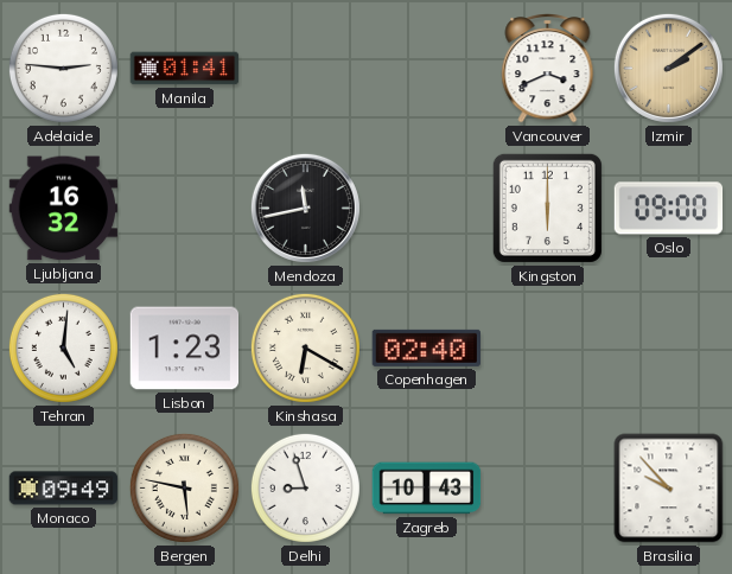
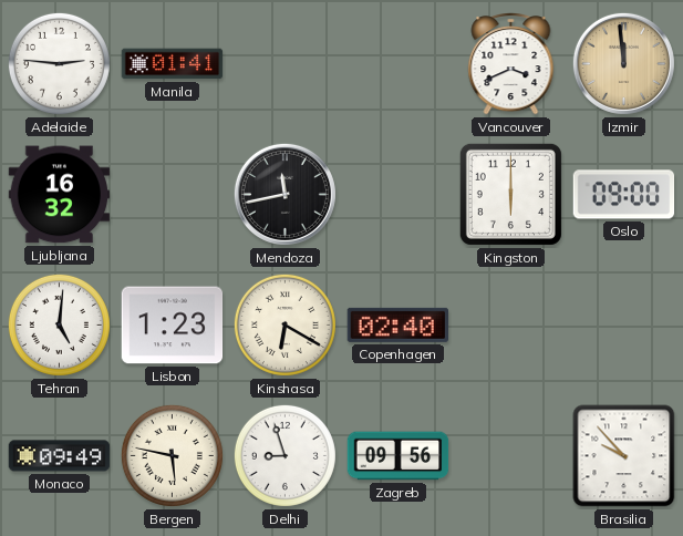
Izmir: 2:09 -> 11:59 (623, 63)
Zagreb: 10:43 -> 09:56 (399, 456)
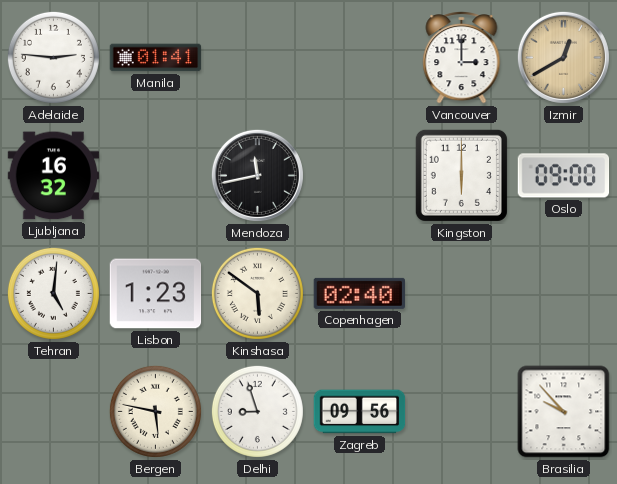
Vancouver: 3:41 -> 3:00 (462, 58)
Izmir: 11:59 -> 12:40 (563, 57)
Kinshasa: 6:20 -> 5:51 (257, 293)
Monaco: 09:49 -> none (60, 456)
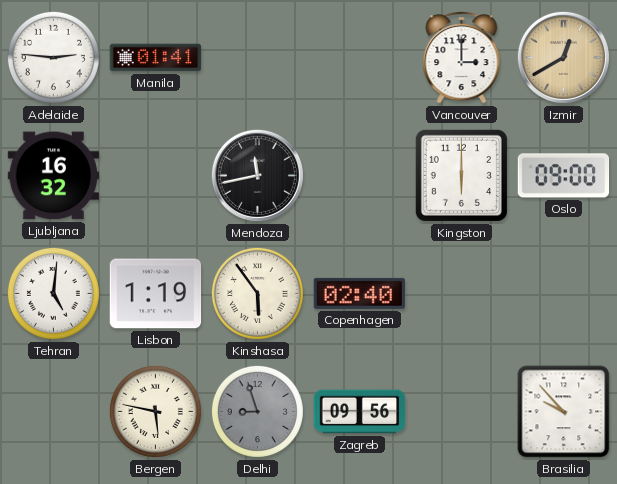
Lisbon: 1:23 -> 1:19 (156, 294)
Kinshasa: 5:51 -> 5:54 (257, 293)
Delhi dial: white -> grey (257, 411)
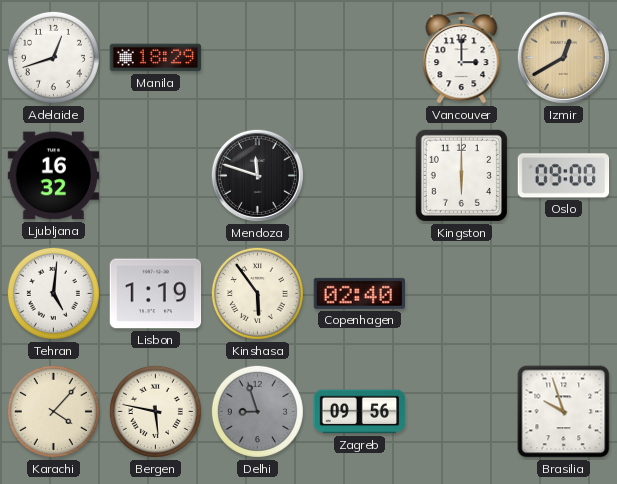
Adelaide: 2:46 -> 12:42 (53, 57)
Manila: 01:41 -> 18:29 (156, 58)
Mendoza: 11:43 -> 11:48 (257, 175)
Karachi: none -> 4:07 (53, 411)
Brasilia: 9:53 -> 9:57 (564, 412)
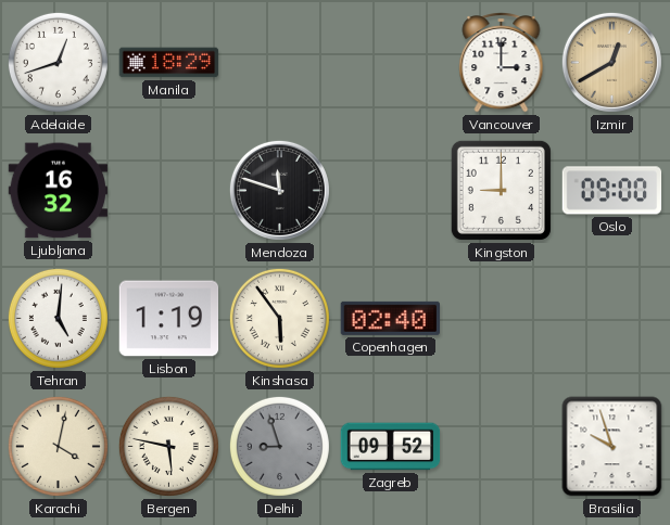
Kingston: 6:00 -> 9:00 (501, 190)
Karachi: 4:07 -> 4:02 (58, 446)
Zagreb: 09:56 -> 09:52 (391, 447)
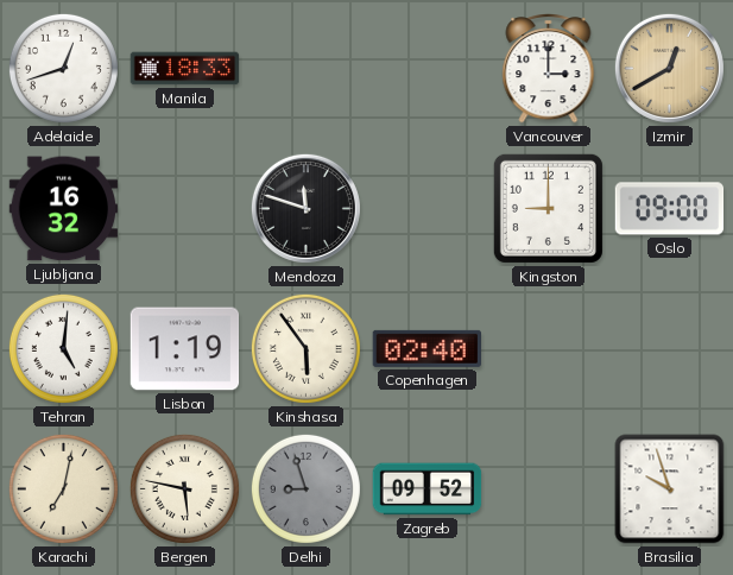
Manila: 18:29 -> 18:33 (185, 69)
Karachi: 4:02 -> 7:02 (63, 488)
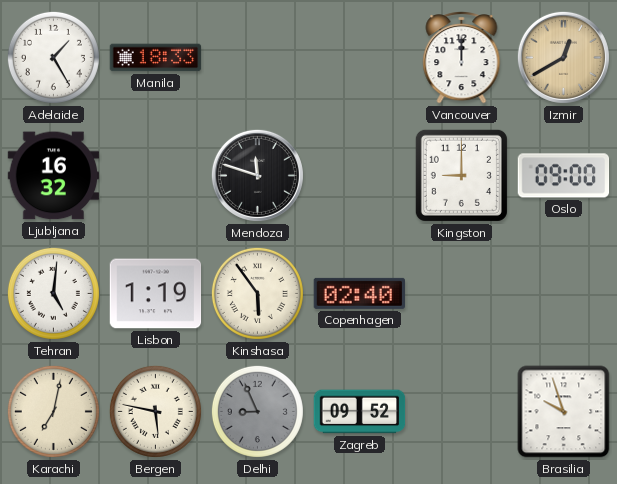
Adelaide: 12:42 -> 1:25 (53, 57)
Vancouver: 3:00 -> 12:00 (462, 58)
Delhi: 8:57 -> 8:56 (257, 411)
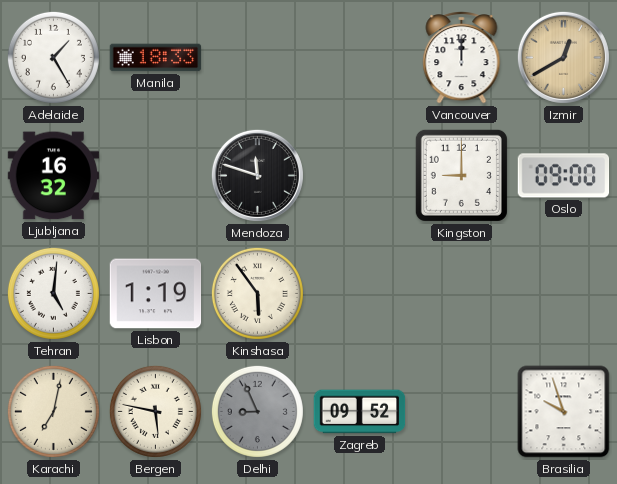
Copenhagen: 02:40 -> none (360, 293)
